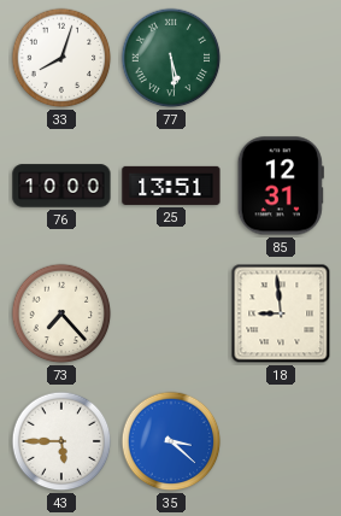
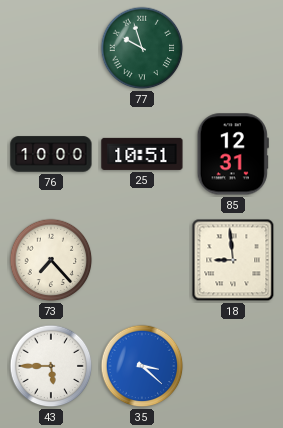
33: 8:03 -> none (61, 58)
77: 5:29 -> 9:57 (142, 48)
25: 13:51 -> 10:51 (142, 154)
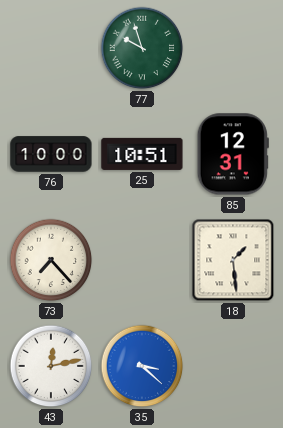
18: 8:59 -> 1:29 (233, 260)
43: 5:45 -> 12:13 (51, 366)
